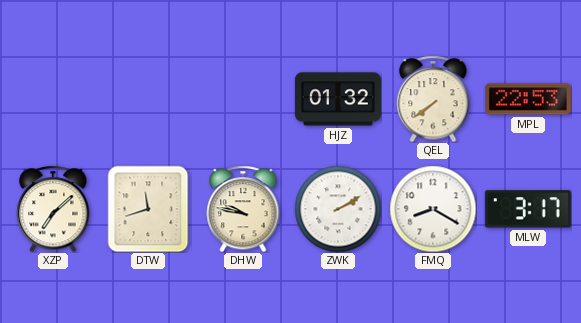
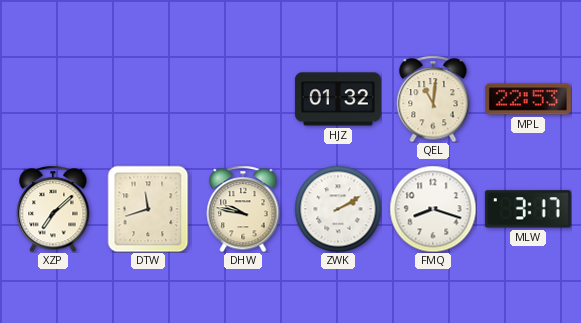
QEL: 7:39 -> 11:01 (433, 99)
FMQ: 8:20 -> 8:18 (433, 209)
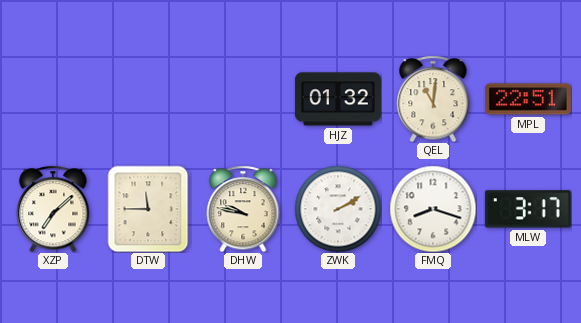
MPL: 22:53 -> 22:51 (528, 99)
DTW: 11:42 -> 11:45 (148, 209)
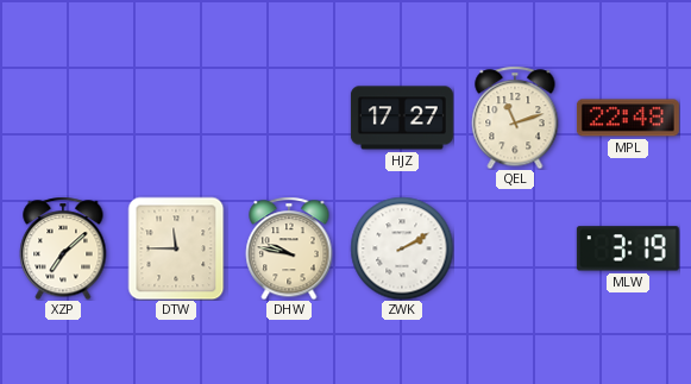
HJZ: 01:32 -> 17:27 (402, 118)
QEL: 11:01 -> 11:12 (515, 118)
MPL: 22:51 -> 22:48 (628, 118)
FMQ: 8:18 -> none (433, 209)
MLW: 3:17 -> 3:19 (628, 248)
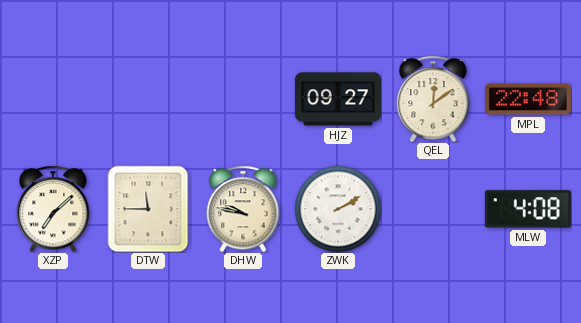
HJZ: 17:27 -> 09:27 (338, 99)
QEL: 11:12 -> 12:09 (433, 99)
MLW: 3:19 -> 4:08 (528, 209)
